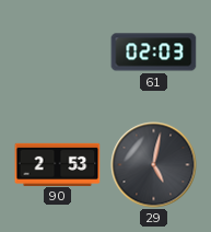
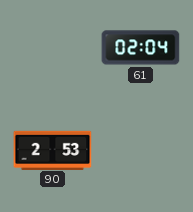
61: 02:03 -> 02:04 (141, 48)
29: 5:02 -> none (154, 165)
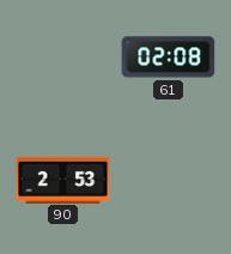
61: 02:04 -> 02:08 (169, 58)
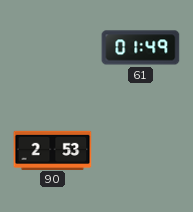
61: 02:08 -> 01:49 (141, 48)
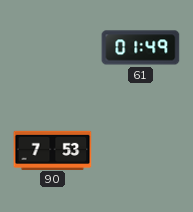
90: 2:53 -> 7:53 (53, 150)
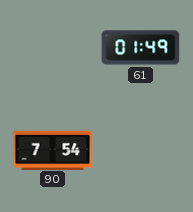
90: 7:53 -> 7:54 (53, 150)
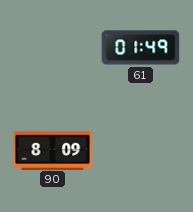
90: 7:54 -> 8:09 (53, 150)
